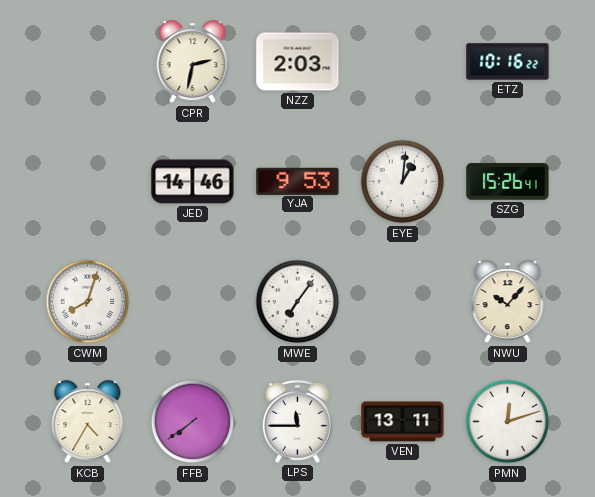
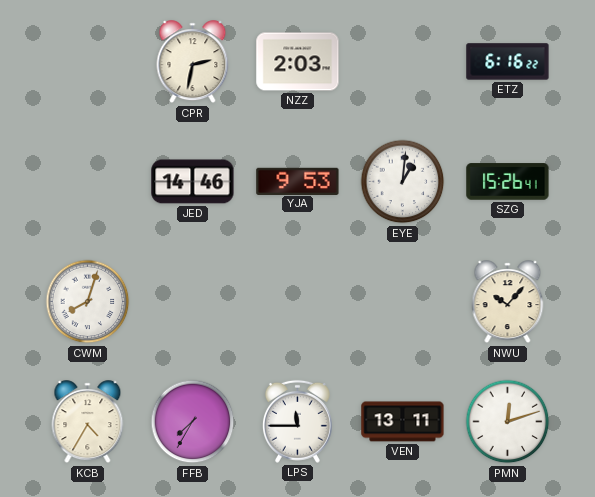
ETZ: 10:16 -> 6:16 (508, 62)
MWE: 7:06 -> none (298, 302)
FFB: 7:39 -> 7:35 (193, 422)
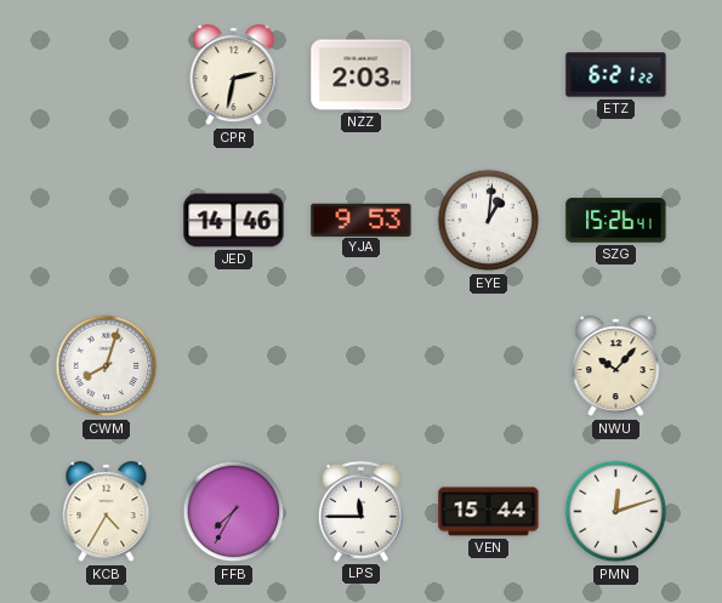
ETZ: 6:16 -> 6:21 (616, 75)
VEN: 13:11 -> 15:44 (489, 512)
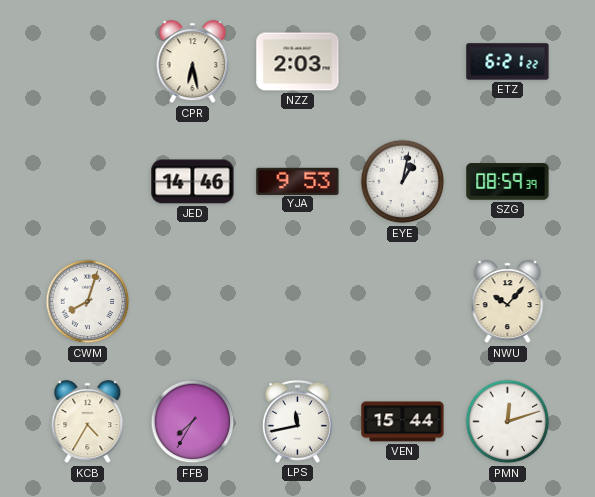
CPR: 2:32 -> 6:28 (193, 62)
EYE: 1:01 -> 1:02 (403, 182)
SZG: 15:26 -> 08:59 (508, 182)
LPS: 11:45 -> 11:43 (297, 421)
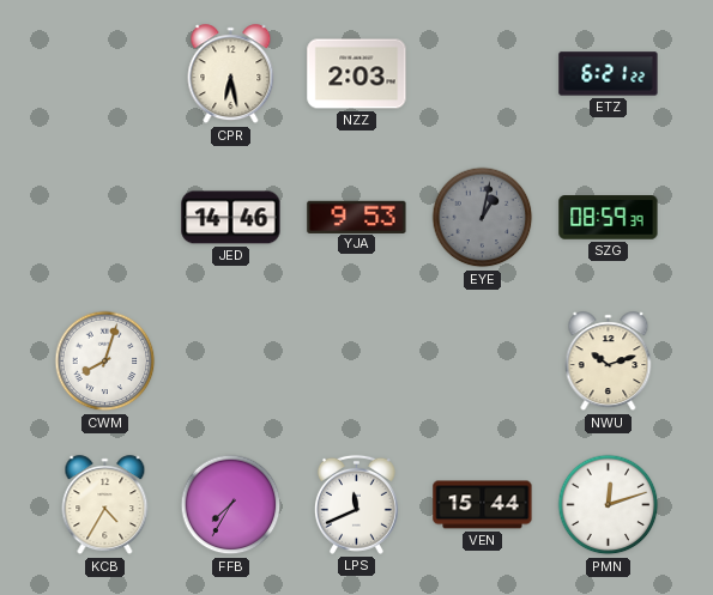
EYE dial: white -> grey (483, 218)
NWU: 10:07 -> 10:12 (609, 362)
LPS: 11:43 -> 11:41 (356, 504)
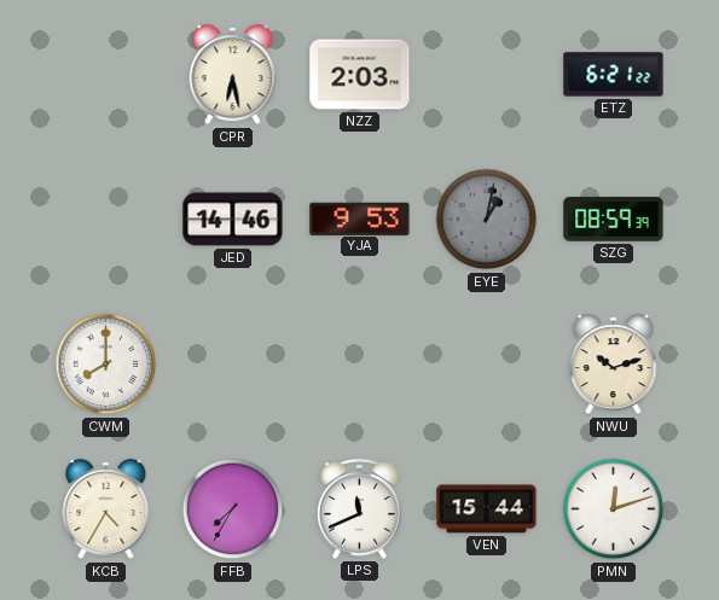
CWM: 8:03 -> 8:00 (106, 365)
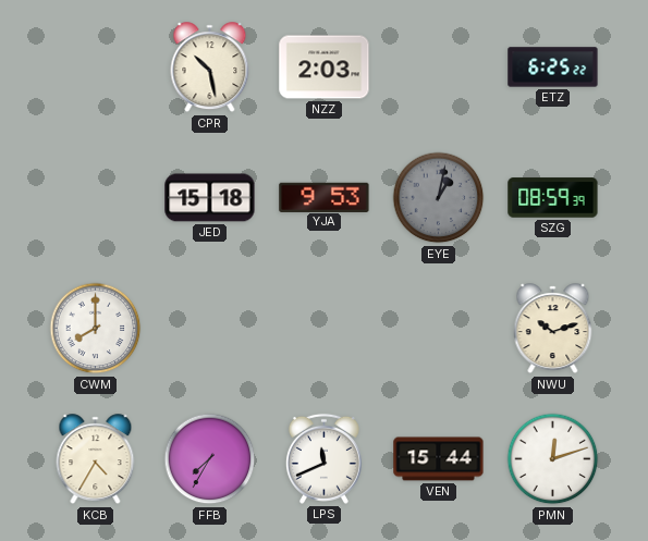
CPR: 6:28 -> 10:28 (210, 67)
ETZ: 6:21 -> 6:25 (553, 67)
JED: 14:46 -> 15:18 (210, 198)
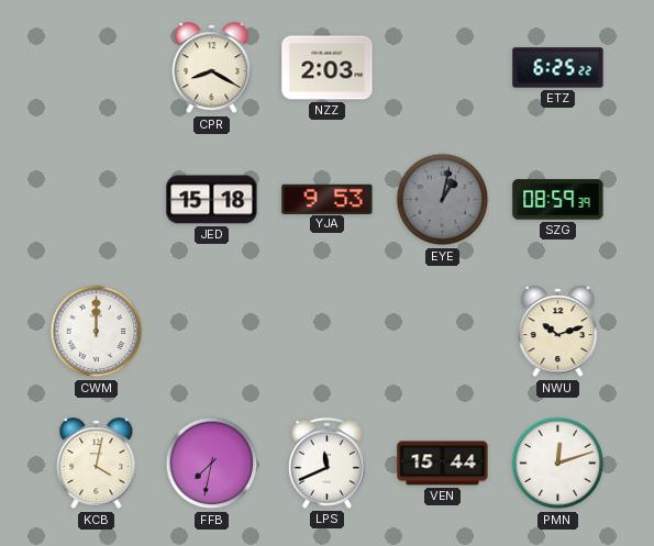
CPR: 10:28 -> 8:20 (212, 68)
CWM: 8:00 -> 12:00 (97, 332)
KCB: 4:35 -> 4:02 (97, 464)
FFB: 7:35 -> 7:32 (212, 464)
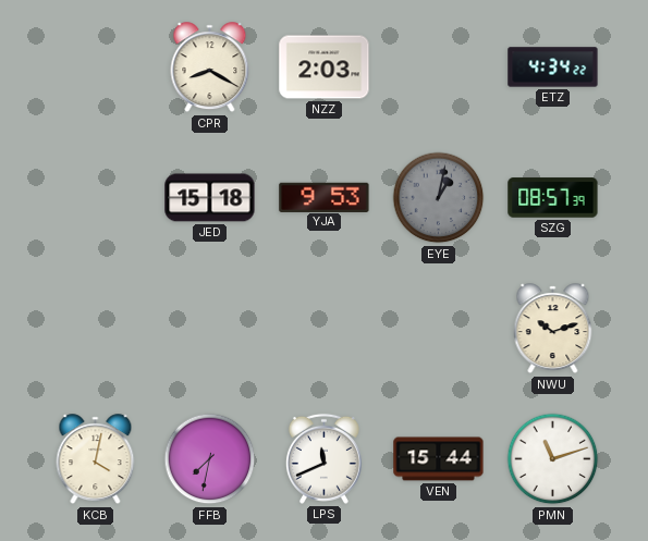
ETZ: 6:25 -> 4:34 (553, 67)
SZG: 08:59 -> 08:57 (553, 198)
CWM: 12:00 -> none (97, 332)
PMN: 12:12 -> 11:12 (553, 459)
